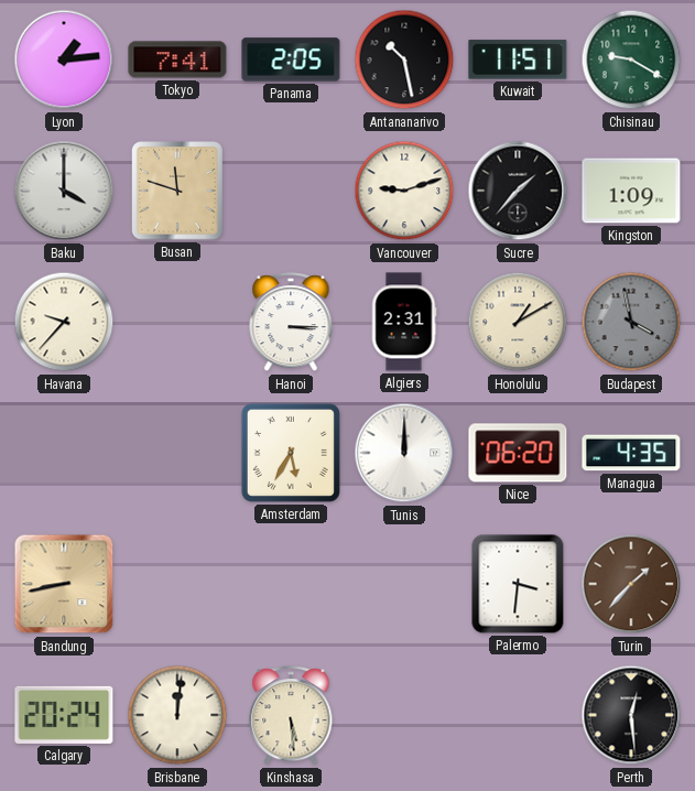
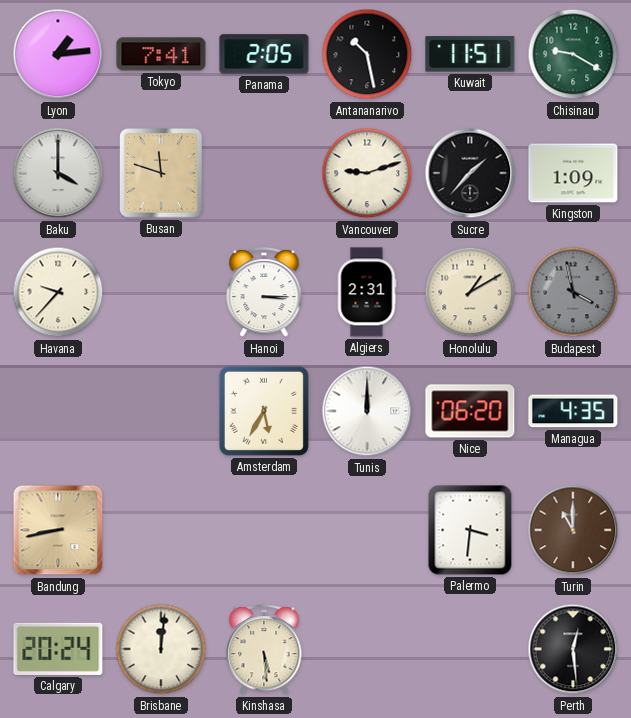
Turin: 1:37 -> 11:00 (573, 530)
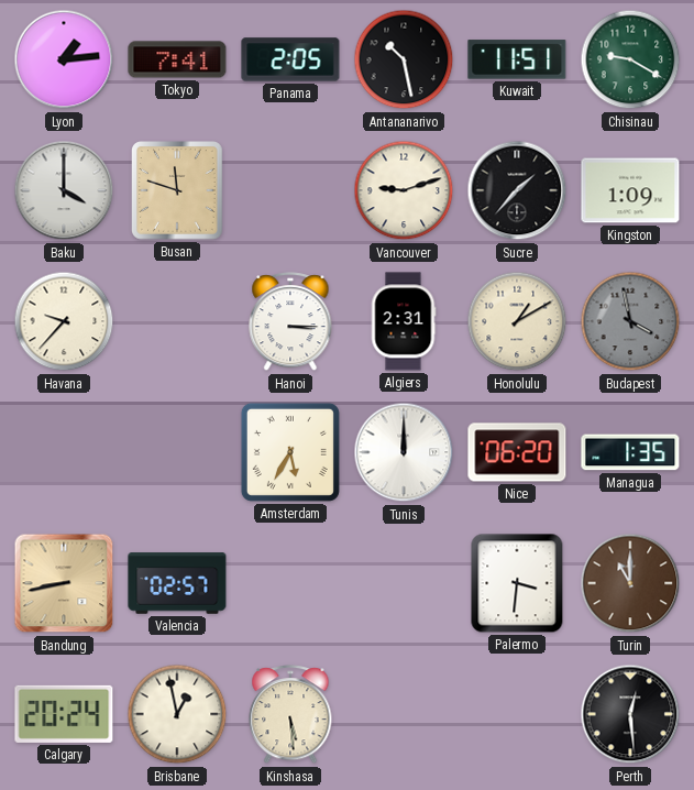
Managua: 4:35 -> 1:35 (630, 452)
Valencia: none -> 02:57 (177, 583)
Brisbane: 12:01 -> 12:58 (177, 714)
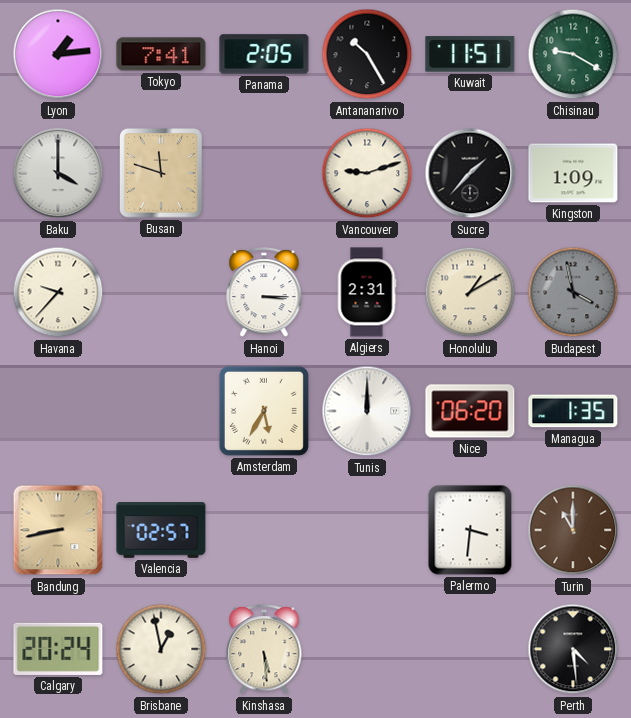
Antananarivo: 10:28 -> 10:25 (367, 54)
Perth: 12:29 -> 4:29 (573, 649)
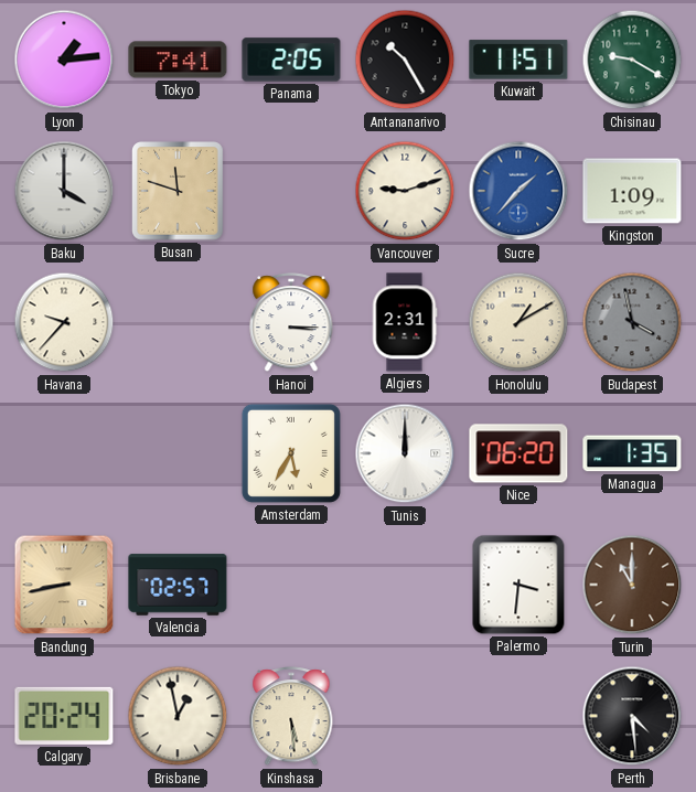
Sucre dial: black -> blue (518, 191)
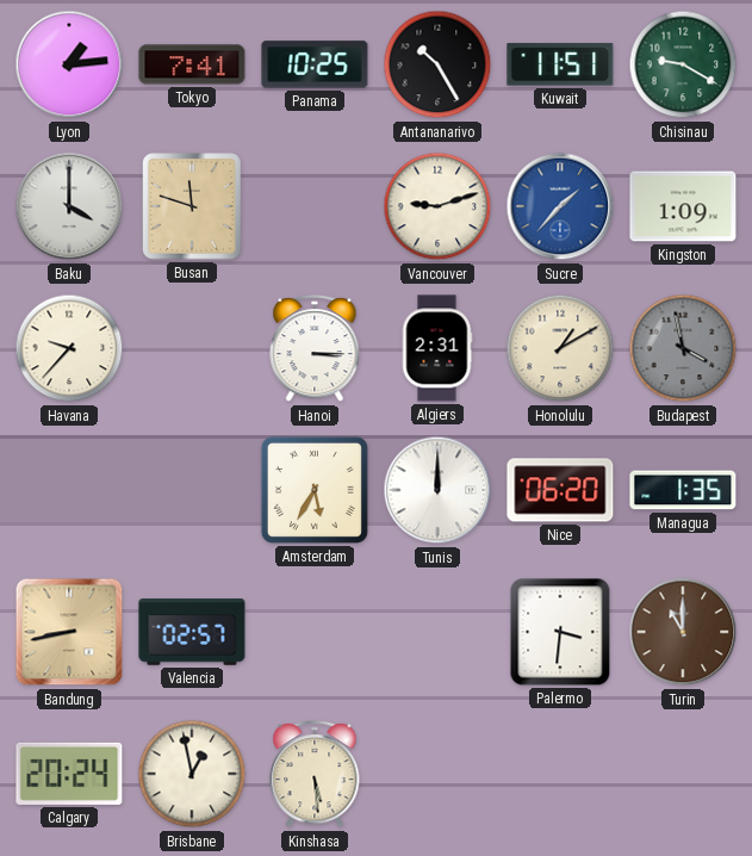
Panama: 2:05 -> 10:25 (315, 64)
Perth: 4:29 -> none (632, 716)
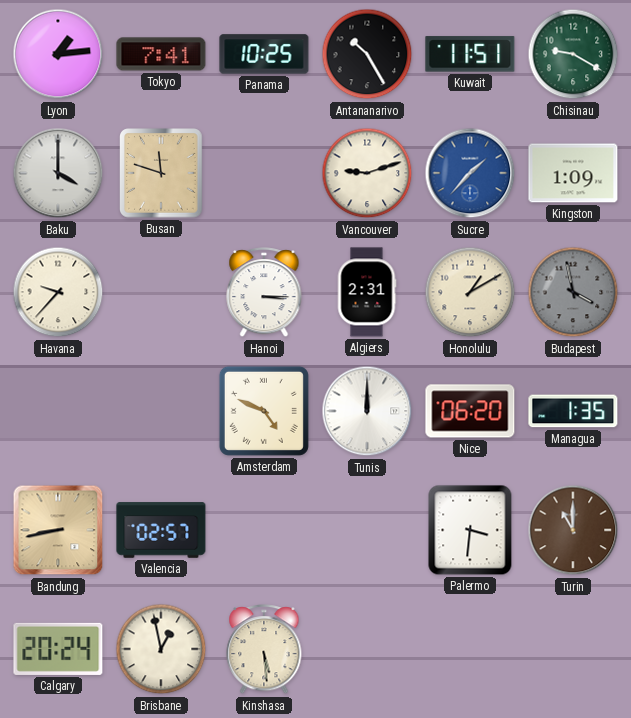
Amsterdam: 5:35 -> 4:49 (264, 411)
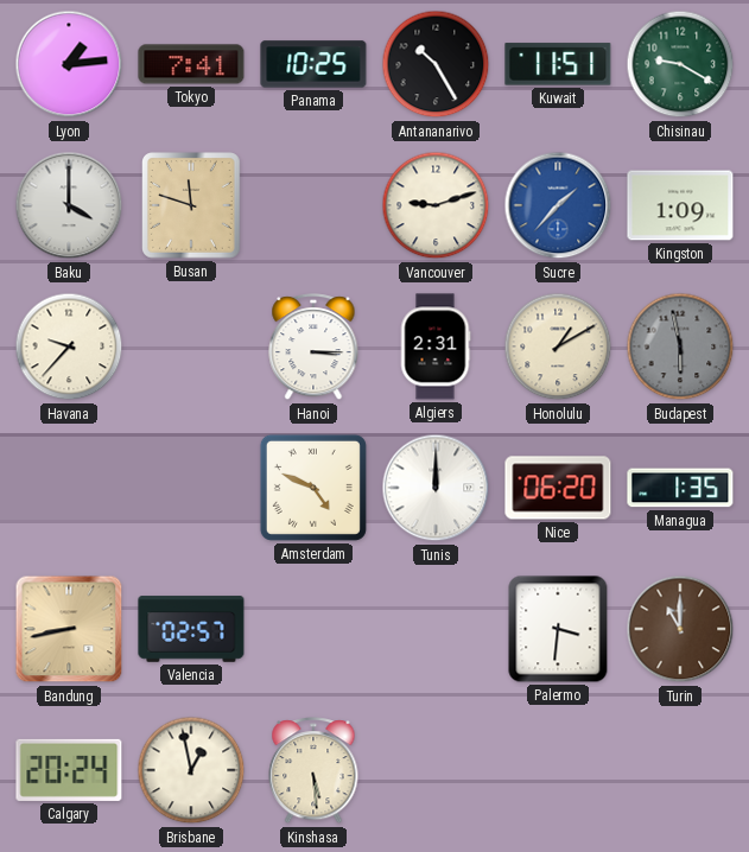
Budapest: 3:58 -> 5:58 (680, 346)
